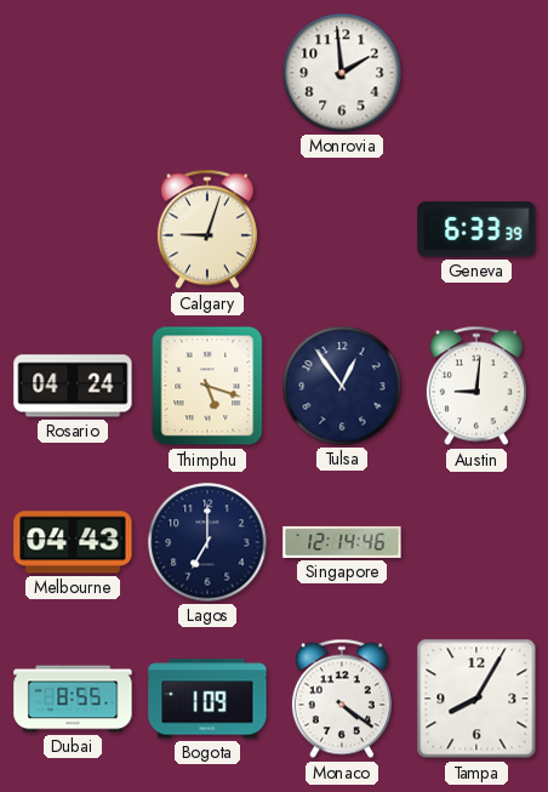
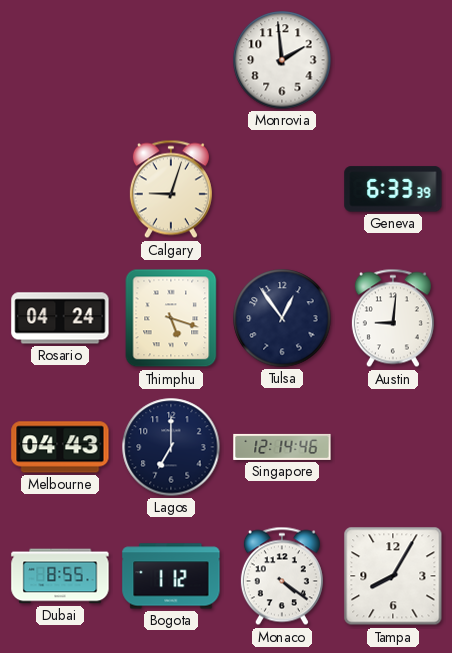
Bogota: 1:09 -> 1:12 (171, 576)
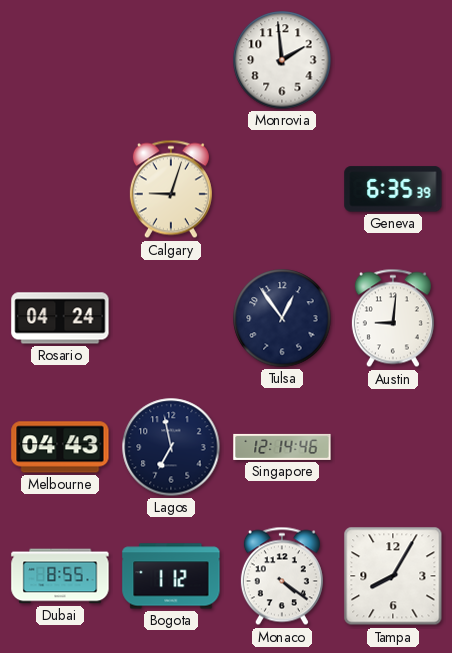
Geneva: 6:33 -> 6:35 (393, 189)
Thimphu: 5:18 -> none (171, 318)
Lagos: 7:00 -> 6:58 (171, 447)
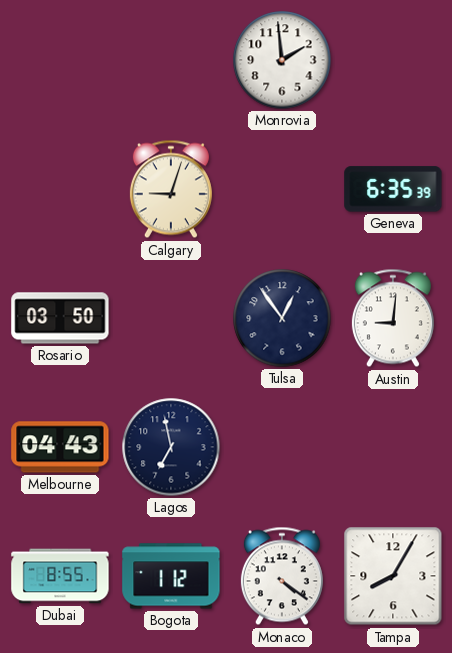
Rosario: 04:24 -> 03:50 (60, 318)
Singapore: 12:14 -> none (282, 447)
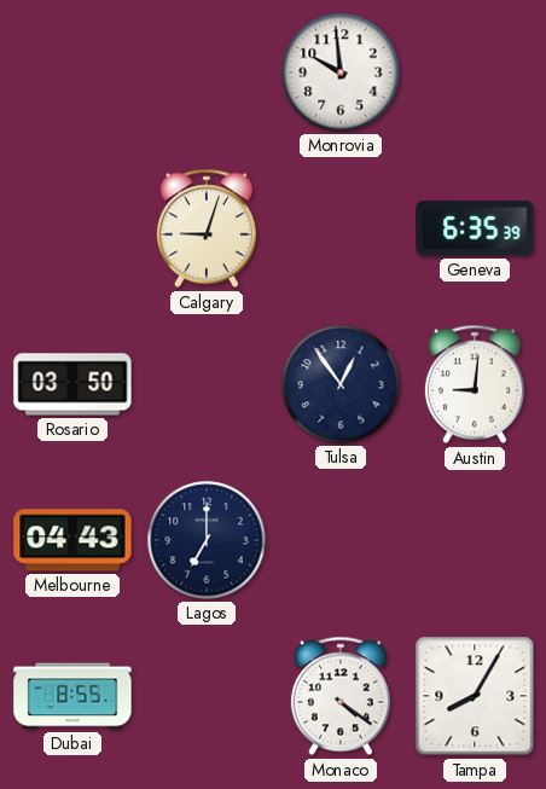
Monrovia: 1:59 -> 9:59 (341, 72)
Lagos: 6:58 -> 7:00 (207, 540)
Bogota: 1:12 -> none (171, 576)
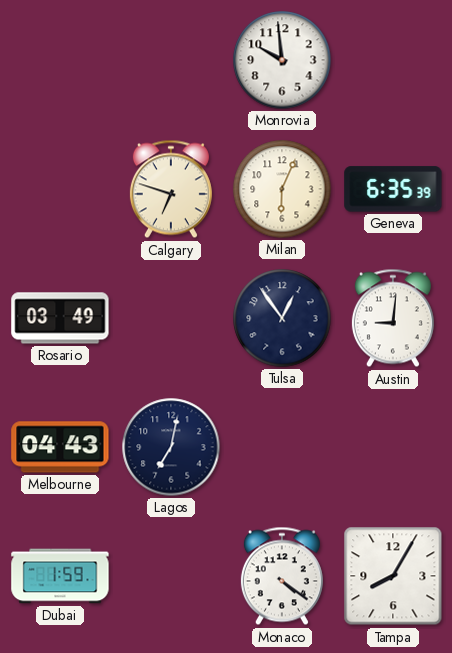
Calgary: 9:03 -> 6:48 (171, 189)
Milan: none -> 6:04 (282, 189)
Rosario: 03:50 -> 03:49 (60, 318)
Lagos: 7:00 -> 7:02 (171, 447)
Dubai: 8:55 -> 1:59 (60, 576)
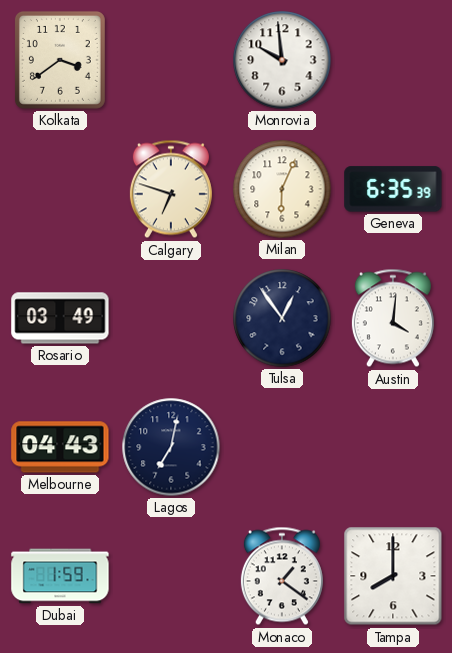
Kolkata: none -> 3:39 (60, 60)
Austin: 9:01 -> 4:01 (393, 318)
Monaco: 4:21 -> 1:21 (282, 576)
Tampa: 8:05 -> 8:00 (393, 576)
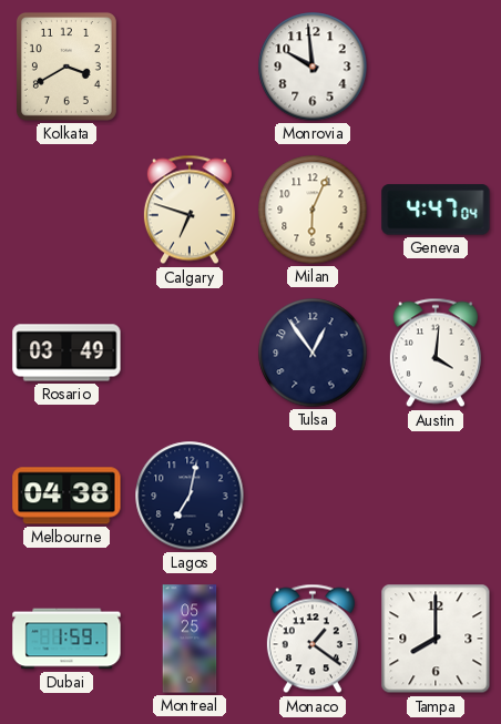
Kolkata: 3:39 -> 3:40 (67, 67)
Geneva: 6:35 -> 4:47 (436, 210)
Melbourne: 04:43 -> 04:38 (67, 496)
Montreal: none -> 05:25 (190, 639)
